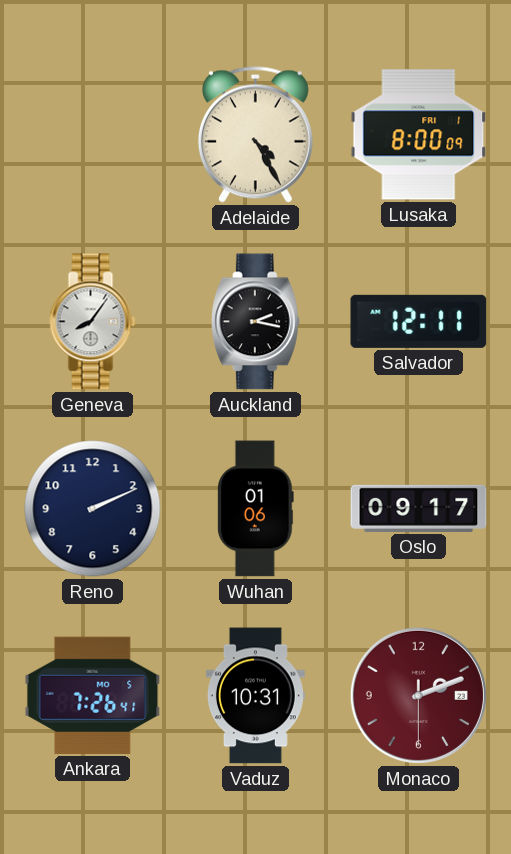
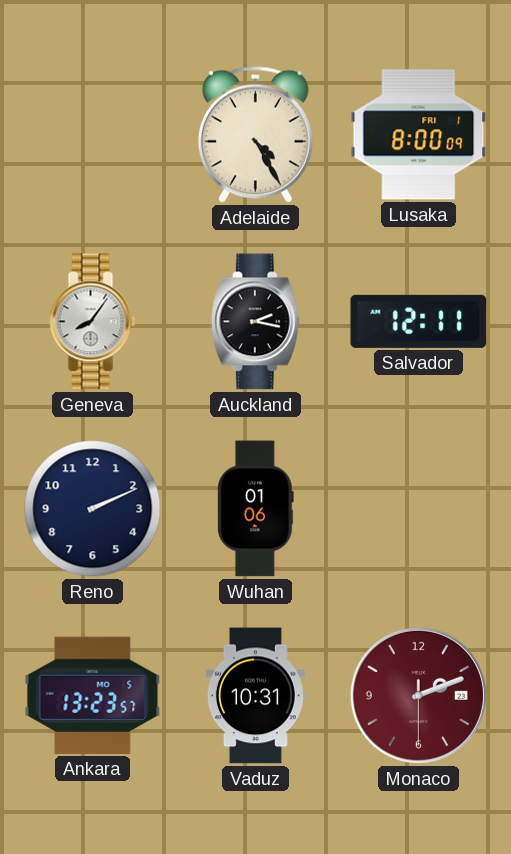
Oslo: 09:17 -> none (419, 508)
Ankara: 7:26 -> 13:23 (93, 695)
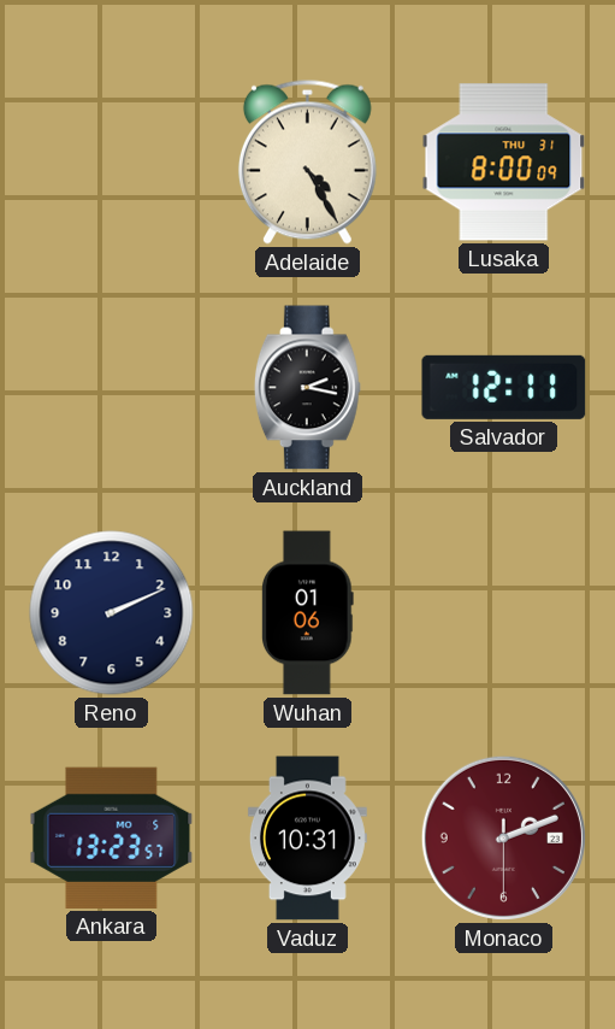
Lusaka date: FRI 1 -> THU 31 (504, 163)
Geneva: 8:06 -> none (93, 322)
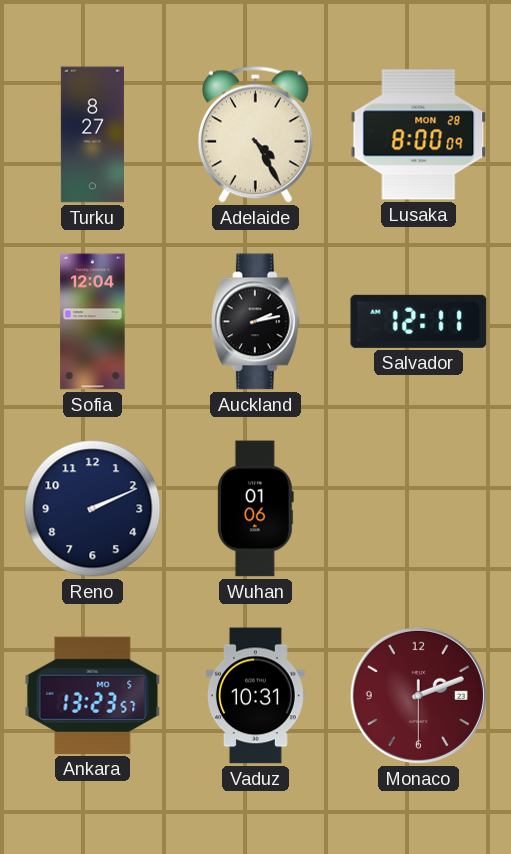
Turku: none -> 8:27 (92, 135)
Lusaka date: THU 31 -> MON 28 (419, 135)
Sofia: none -> 12:04 (93, 322)
Auckland: 2:17 -> 2:13 (255, 322)
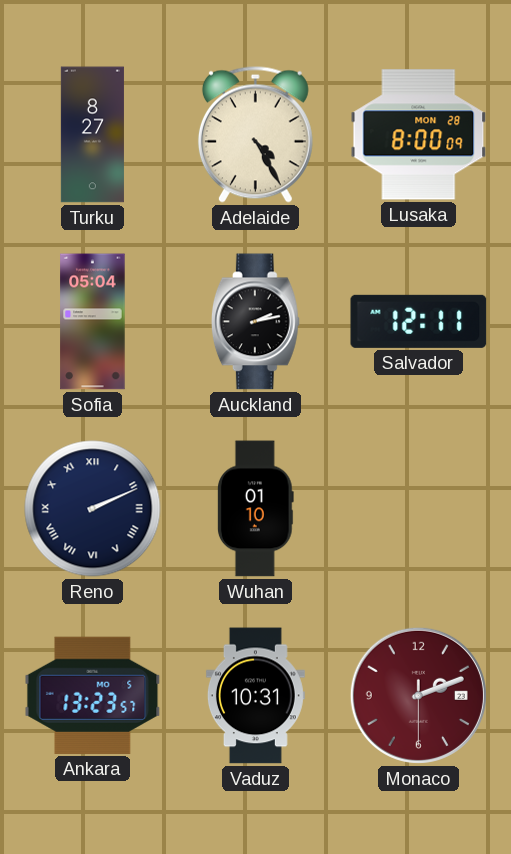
Sofia: 12:04 -> 05:04 (93, 322)
Reno numerals: Arabic -> Roman (93, 509)
Wuhan: 01:06 -> 01:10 (255, 509)
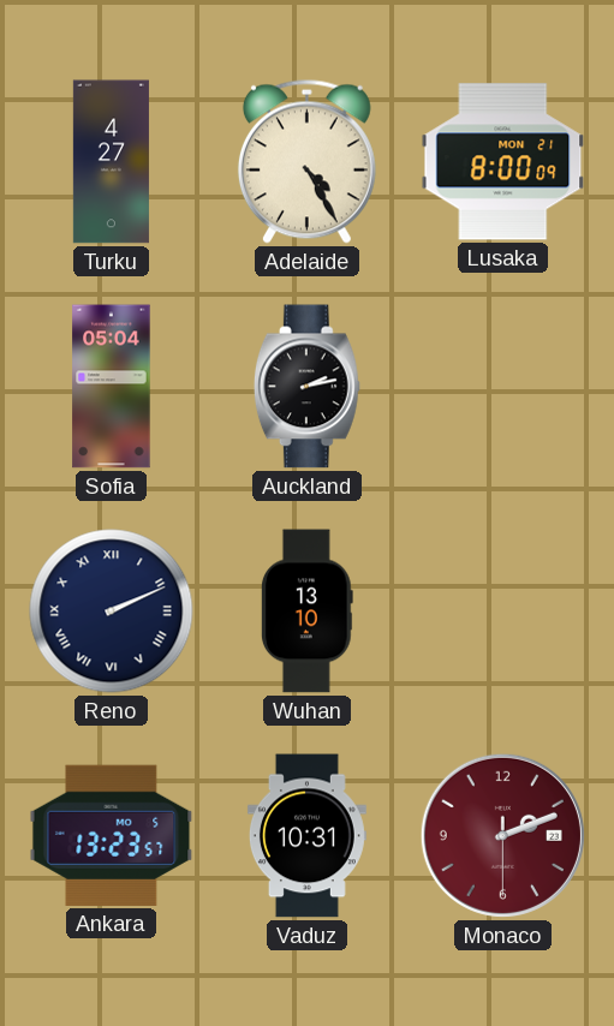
Turku: 8:27 -> 4:27 (111, 162)
Lusaka date: MON 28 -> MON 21 (503, 162)
Salvador: 12:11 -> none (419, 321)
Wuhan: 01:10 -> 13:10 (306, 612)
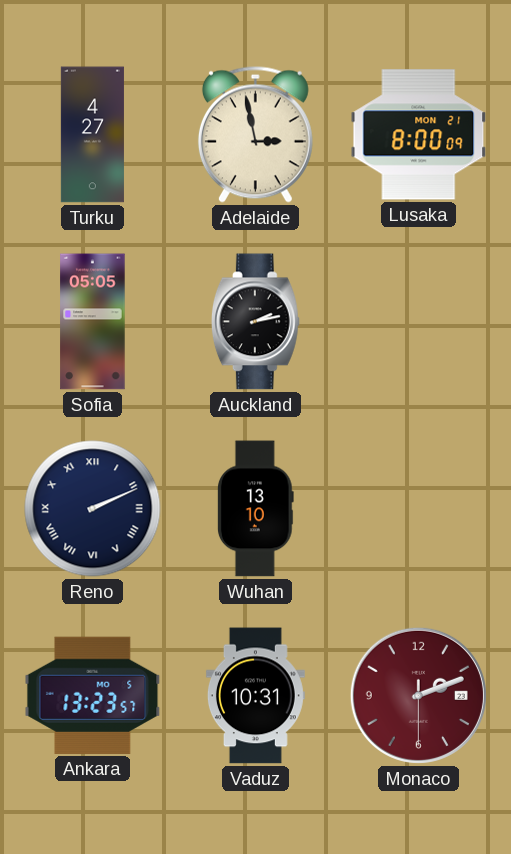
Adelaide: 4:25 -> 2:58 (255, 134)
Sofia: 05:04 -> 05:05 (93, 322)
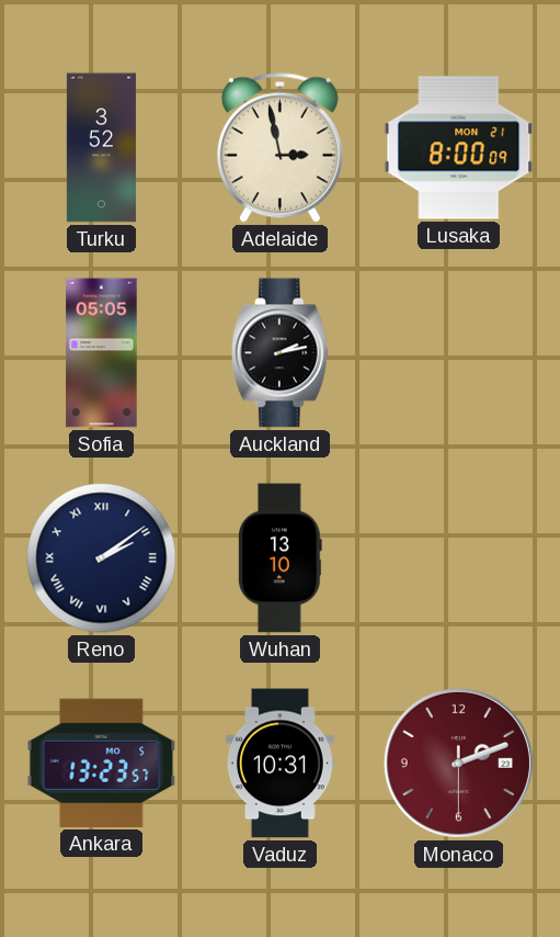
Turku: 4:27 -> 3:52 (101, 148)
Reno: 2:11 -> 2:09 (102, 558)
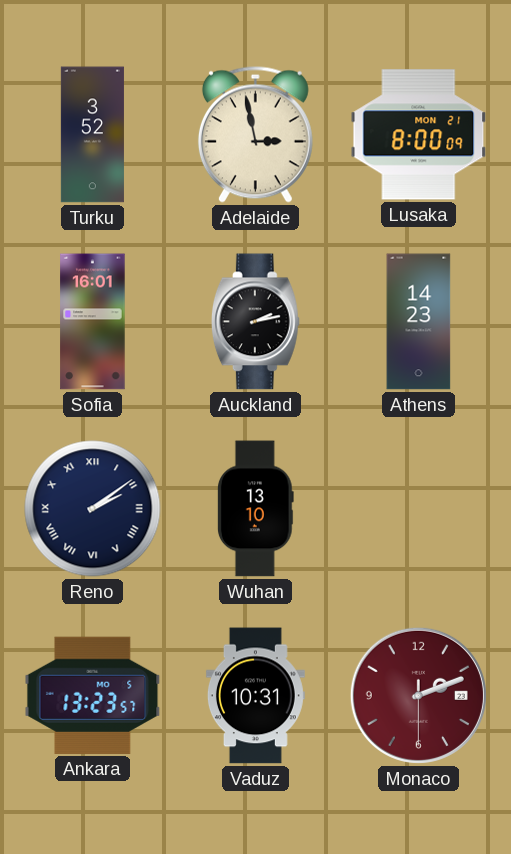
Sofia: 05:05 -> 16:01 (93, 322)
Athens: none -> 14:23 (419, 322)
